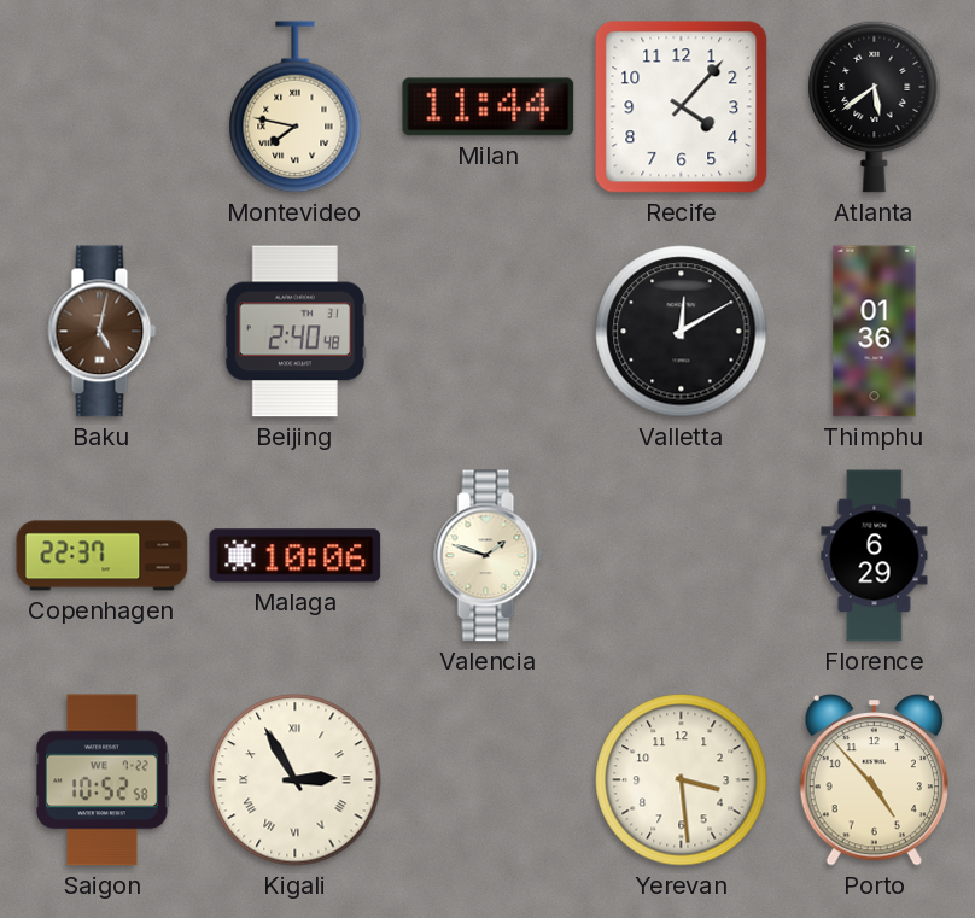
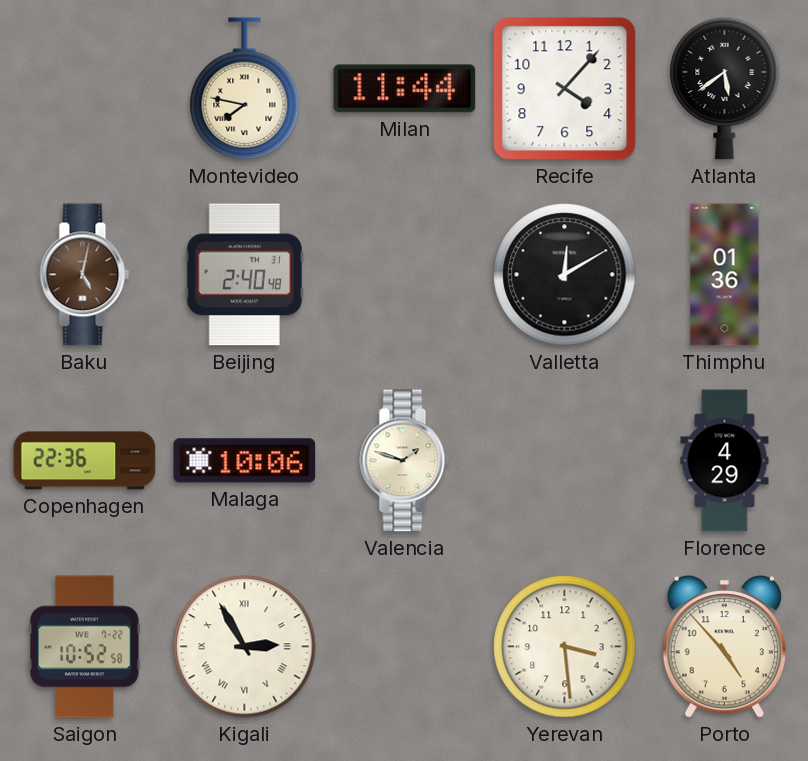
Copenhagen: 22:37 -> 22:36 (85, 461)
Florence: 6:29 -> 4:29 (725, 461)
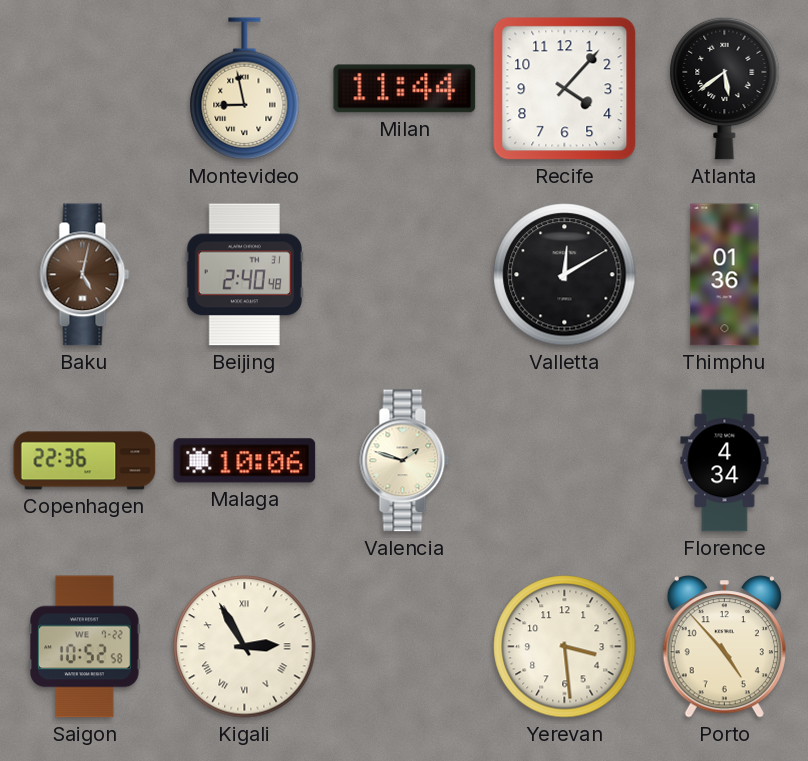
Montevideo: 7:47 -> 8:58 (245, 89)
Florence: 4:29 -> 4:34 (725, 461)
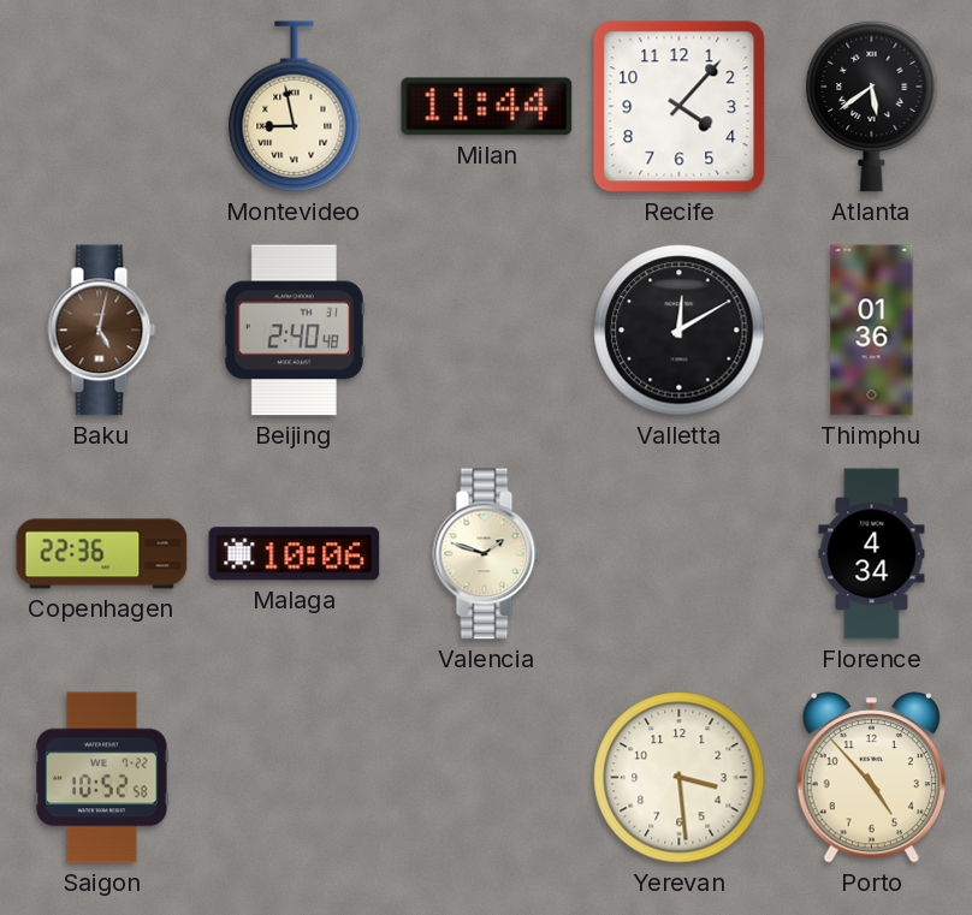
Kigali: 2:55 -> none (245, 647)
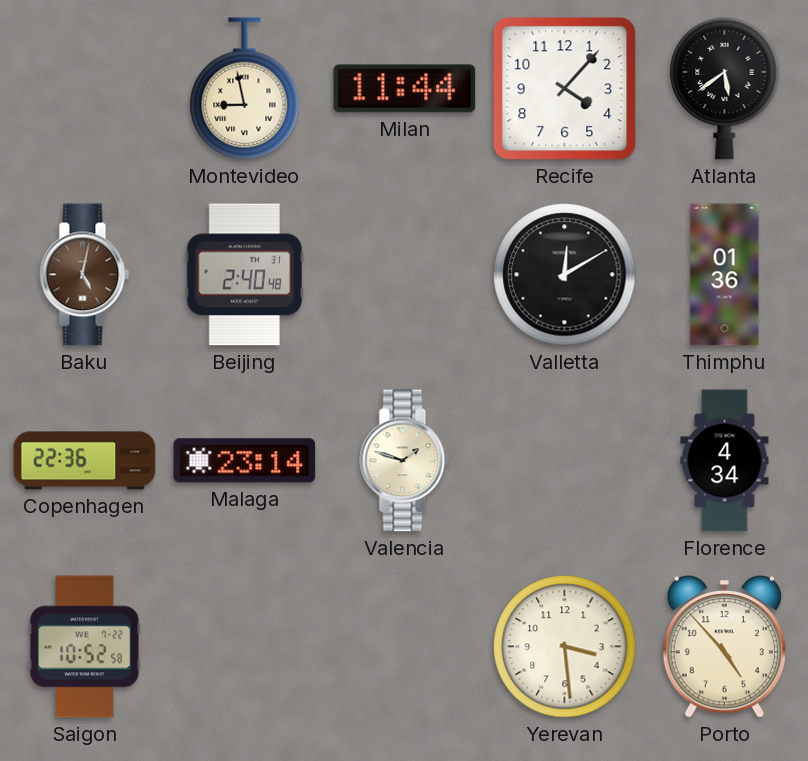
Malaga: 10:06 -> 23:14 (245, 461)
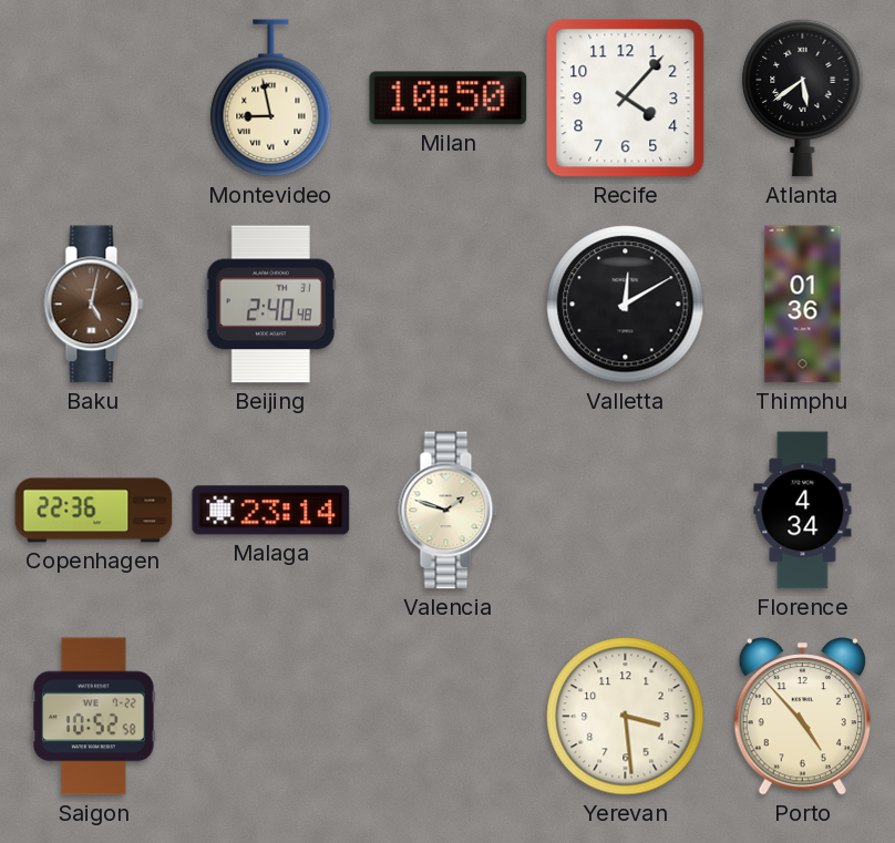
Milan: 11:44 -> 10:50 (449, 99)
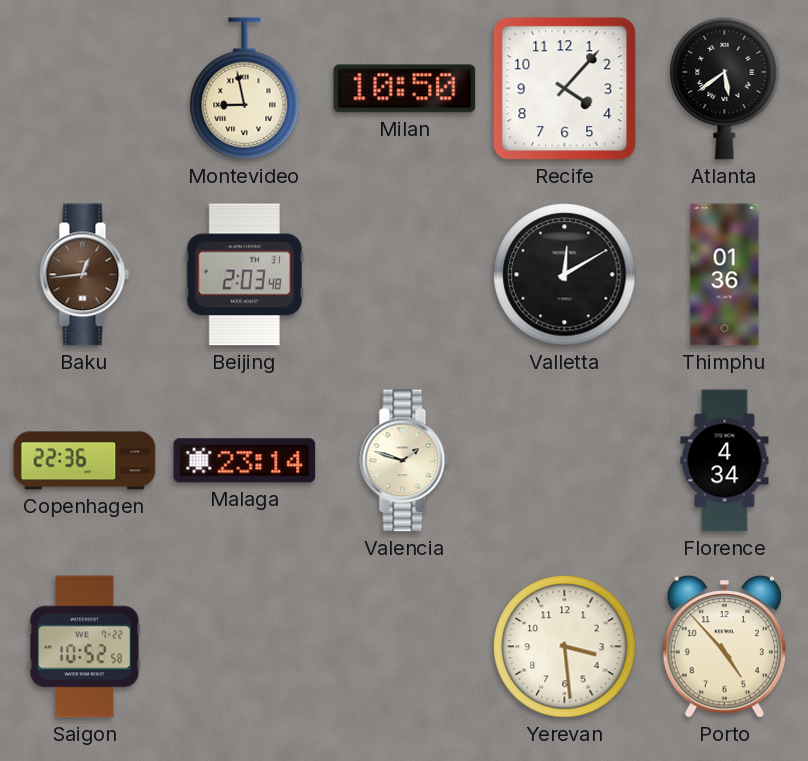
Baku: 5:02 -> 12:44 (85, 275)
Beijing: 2:40 -> 2:03 (244, 275)
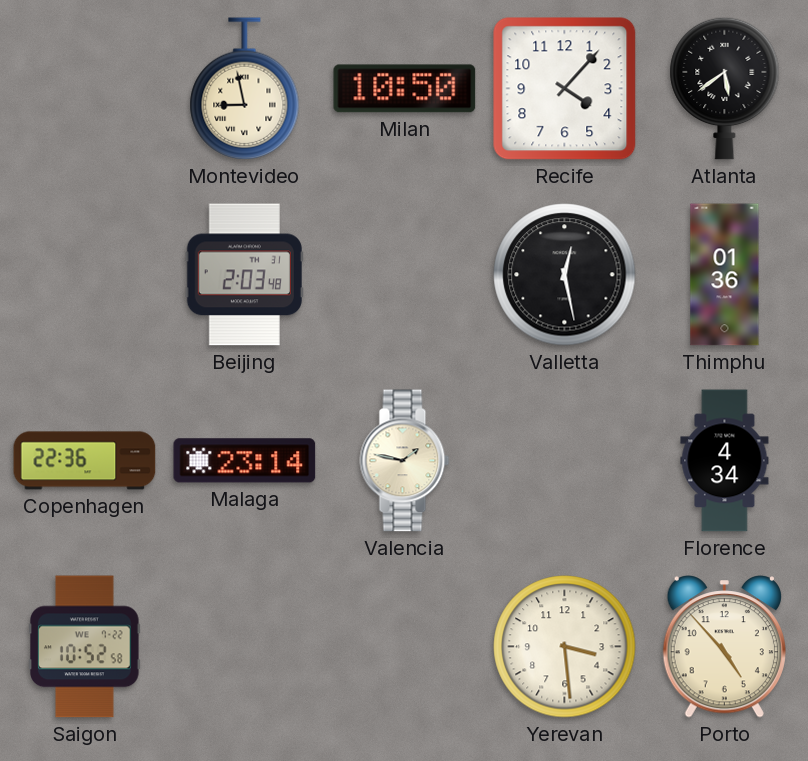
Baku: 12:44 -> none (85, 275)
Valletta: 12:10 -> 12:28 (565, 275)
Valencia: 1:48 -> 1:47 (405, 461)
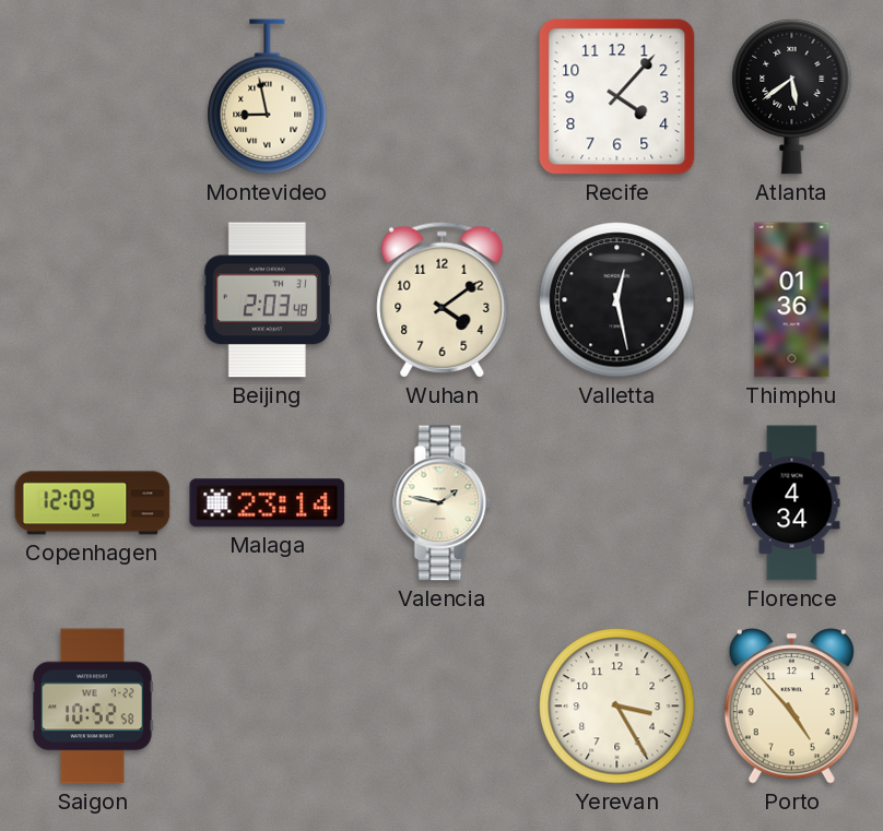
Milan: 10:50 -> none (405, 89)
Wuhan: none -> 4:09 (443, 299)
Copenhagen: 22:36 -> 12:09 (93, 503)
Yerevan: 3:29 -> 3:25 (617, 707)
